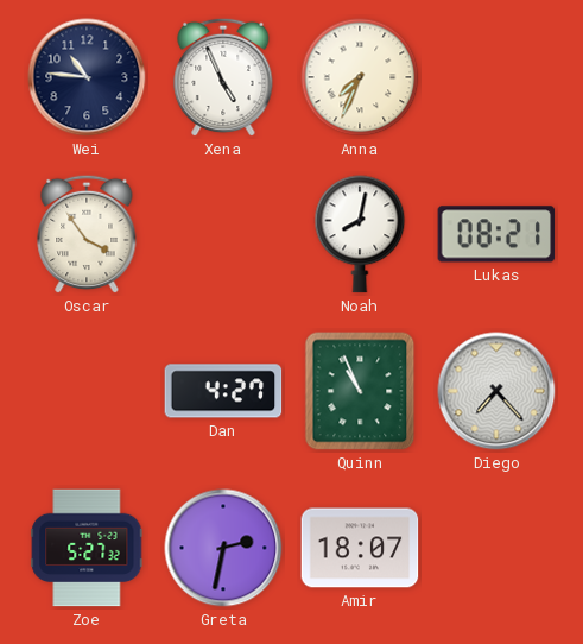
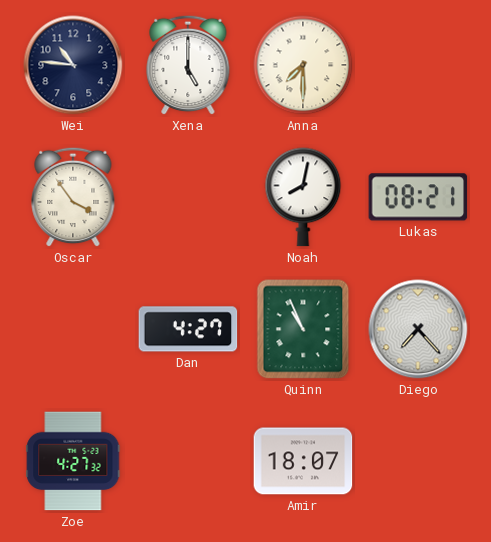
Xena: 4:56 -> 5:00 (188, 65)
Anna: 7:34 -> 7:30 (303, 65)
Zoe: 5:27 -> 4:27 (73, 461)
Greta: 2:32 -> none (223, 548)
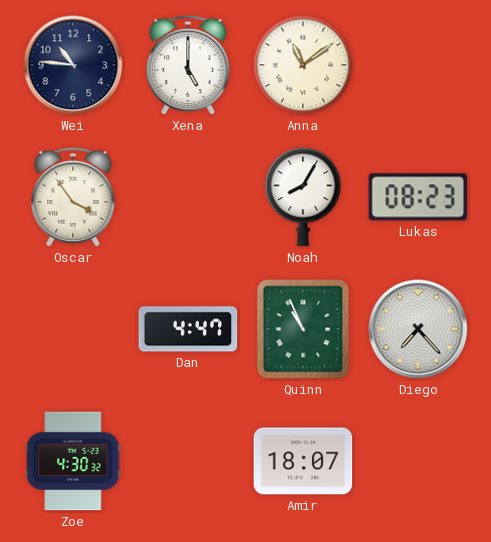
Anna: 7:30 -> 11:09 (303, 65)
Noah: 8:02 -> 8:05 (303, 197)
Lukas: 08:21 -> 08:23 (418, 197)
Dan: 4:27 -> 4:47 (188, 329)
Zoe: 4:27 -> 4:30 (73, 461)
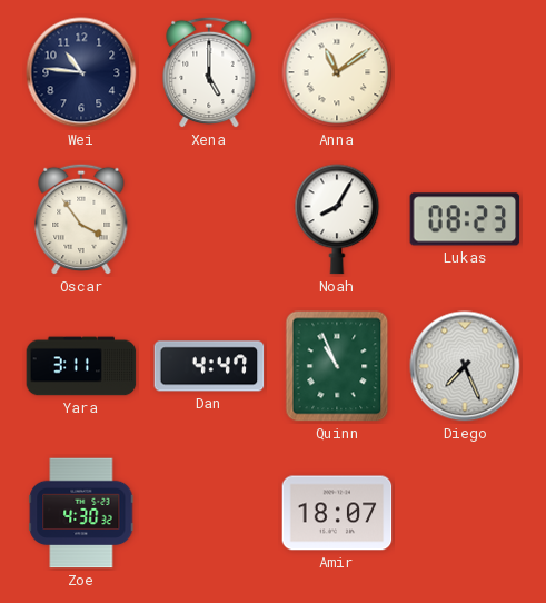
Yara: none -> 3:11 (81, 366)
Diego: 7:23 -> 7:26 (465, 366)
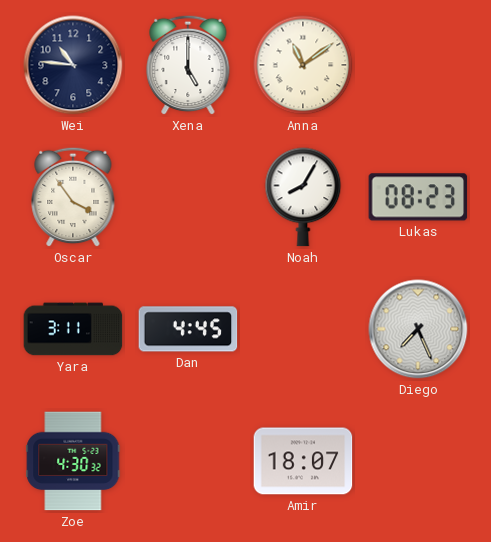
Dan: 4:47 -> 4:45 (188, 329)
Quinn: 10:56 -> none (337, 366)
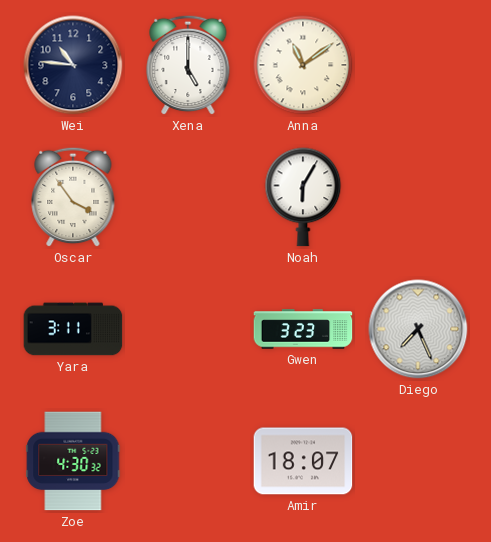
Noah: 8:05 -> 6:05 (303, 197)
Lukas: 08:23 -> none (418, 197)
Dan: 4:45 -> none (188, 329)
Gwen: none -> 3:23 (303, 329)
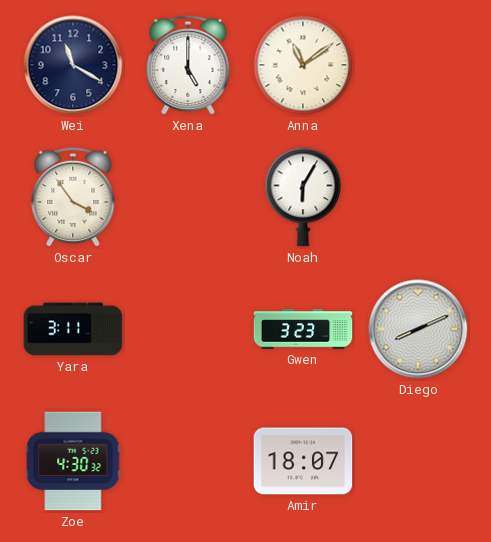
Wei: 10:46 -> 11:20 (73, 65)
Diego: 7:26 -> 8:11 (418, 329)
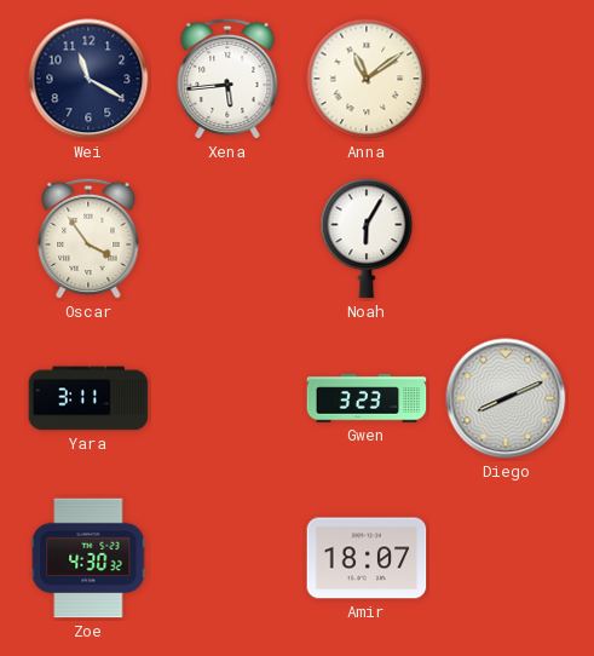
Xena: 5:00 -> 5:44 (227, 79)
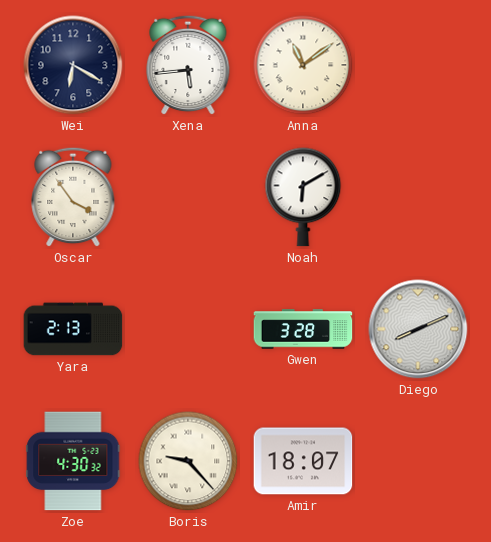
Wei: 11:20 -> 6:20 (73, 65)
Noah: 6:05 -> 6:10 (303, 197)
Yara: 3:11 -> 2:13 (73, 329)
Gwen: 3:23 -> 3:28 (303, 329)
Boris: none -> 9:23 (188, 461)
